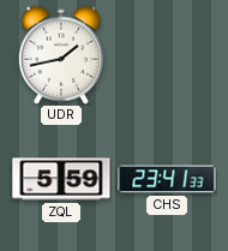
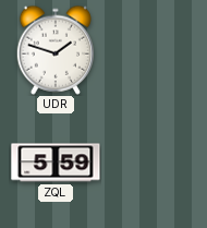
UDR: 1:43 -> 1:48 (54, 50)
CHS: 23:41 -> none (167, 179)
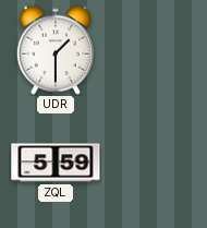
UDR: 1:48 -> 1:30 (54, 50)
